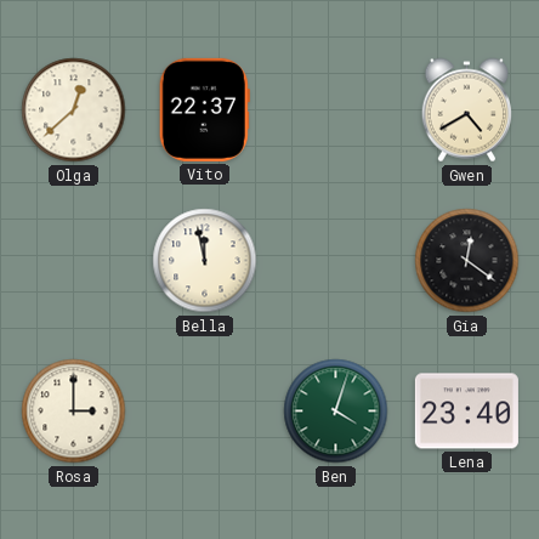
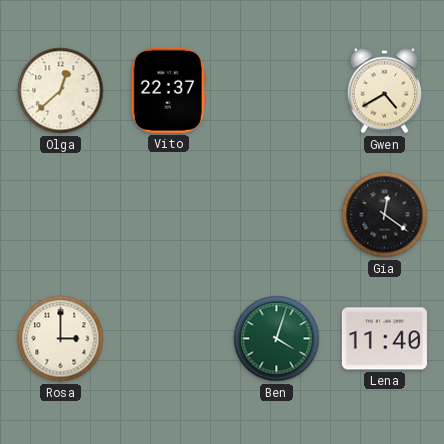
Bella: 11:58 -> none (205, 261)
Lena: 23:40 -> 11:40 (384, 339)
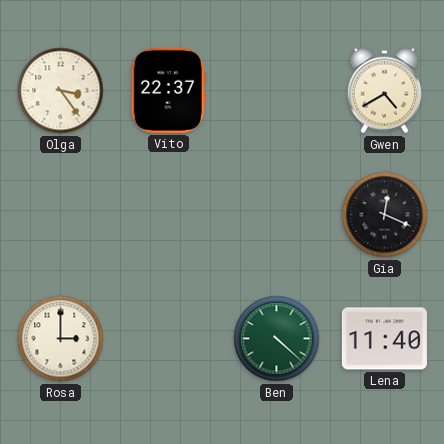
Olga: 12:38 -> 3:24 (61, 91)
Gia: 12:21 -> 12:19 (385, 215)
Ben: 4:03 -> 4:22 (277, 339)
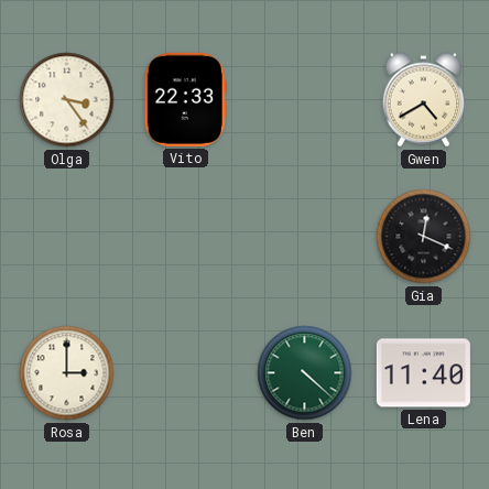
Vito: 22:37 -> 22:33 (185, 99)
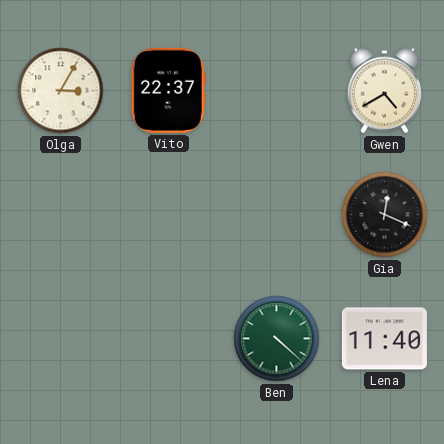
Olga: 3:24 -> 3:05 (61, 91)
Vito: 22:33 -> 22:37 (168, 90)
Rosa: 3:00 -> none (67, 373)
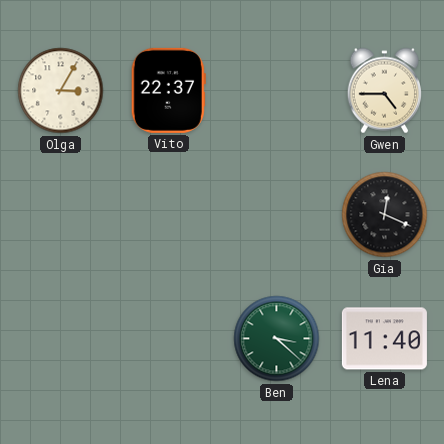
Gwen: 4:40 -> 4:45 (384, 91)
Ben: 4:22 -> 3:22 (277, 339)
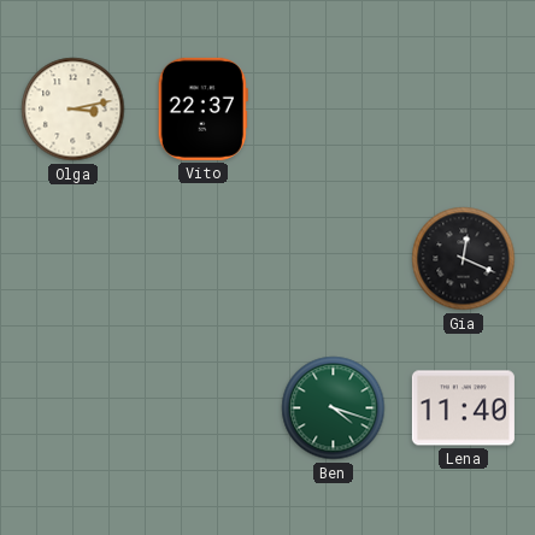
Olga: 3:05 -> 3:13 (74, 110)
Gwen: 4:45 -> none (384, 91)
Ben: 3:22 -> 4:18 (334, 408)
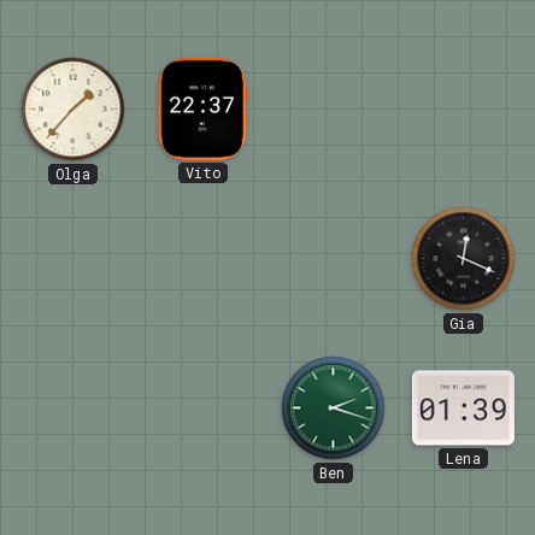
Olga: 3:13 -> 1:37 (74, 110)
Ben: 4:18 -> 2:18 (334, 408)
Lena: 11:40 -> 01:39 (463, 408)
